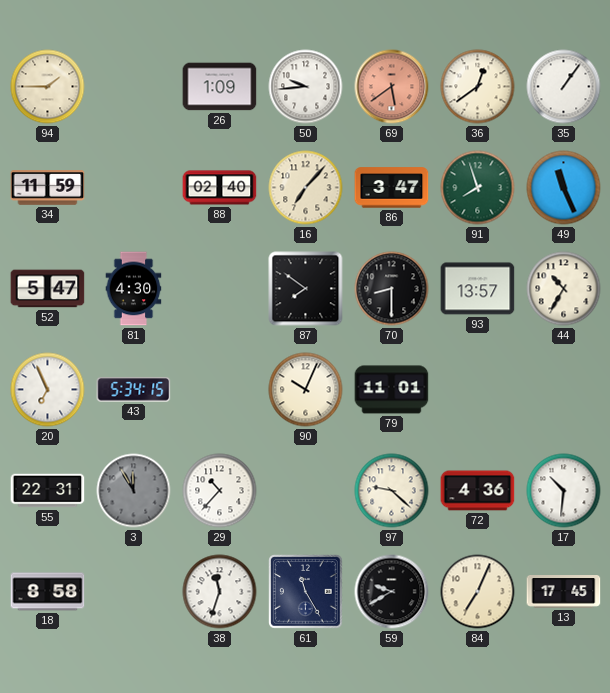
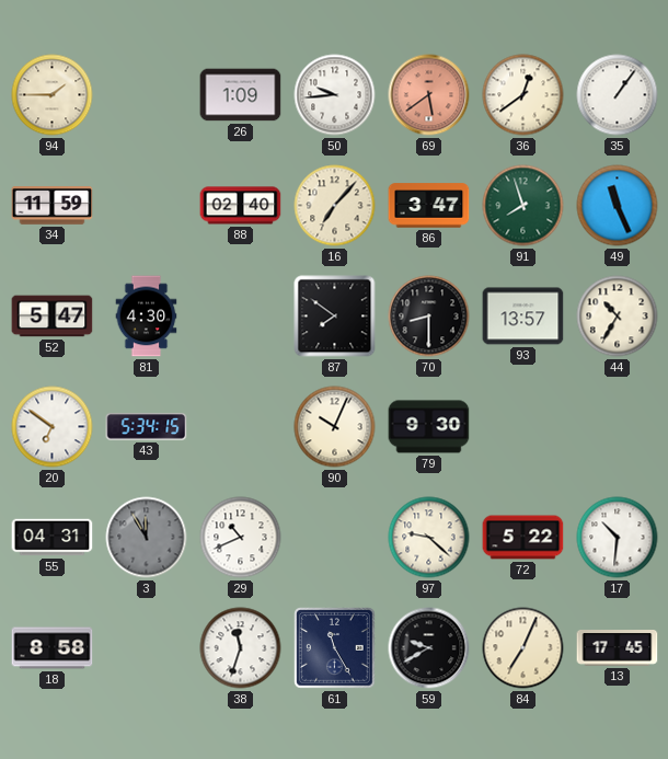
20: 6:56 -> 6:51 (53, 427)
79: 11:01 -> 9:30 (429, 427)
55: 22:31 -> 04:31 (53, 538)
29: 10:37 -> 10:41 (241, 538)
72: 4:36 -> 5:22 (523, 538)
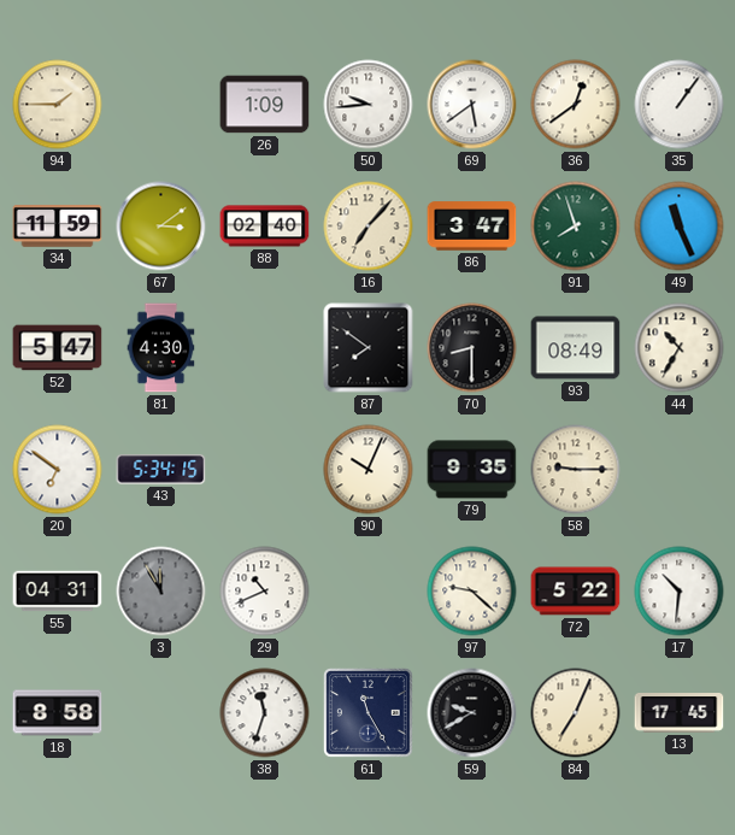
69 dial: salmon -> white (472, 105)
67: none -> 3:09 (161, 227)
93: 13:57 -> 08:49 (576, 348)
79: 9:30 -> 9:35 (472, 470)
58: none -> 9:15 (576, 470)
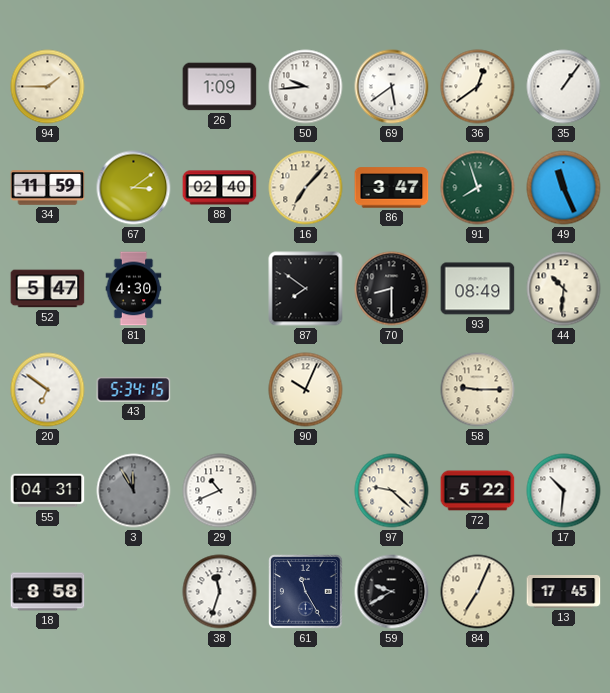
44: 10:35 -> 10:31 (564, 289)
79: 9:35 -> none (472, 470)
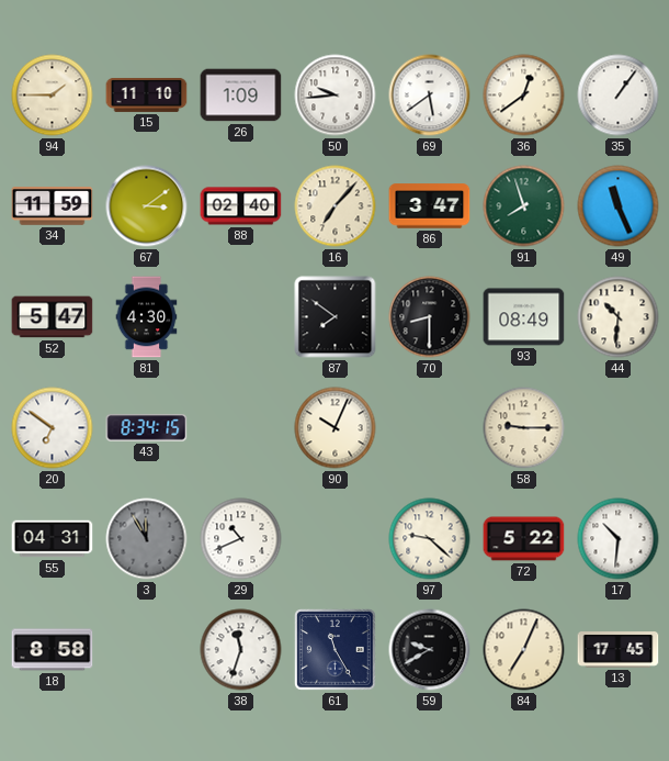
15: none -> 11:10 (147, 94)
43: 5:34 -> 8:34 (147, 428)
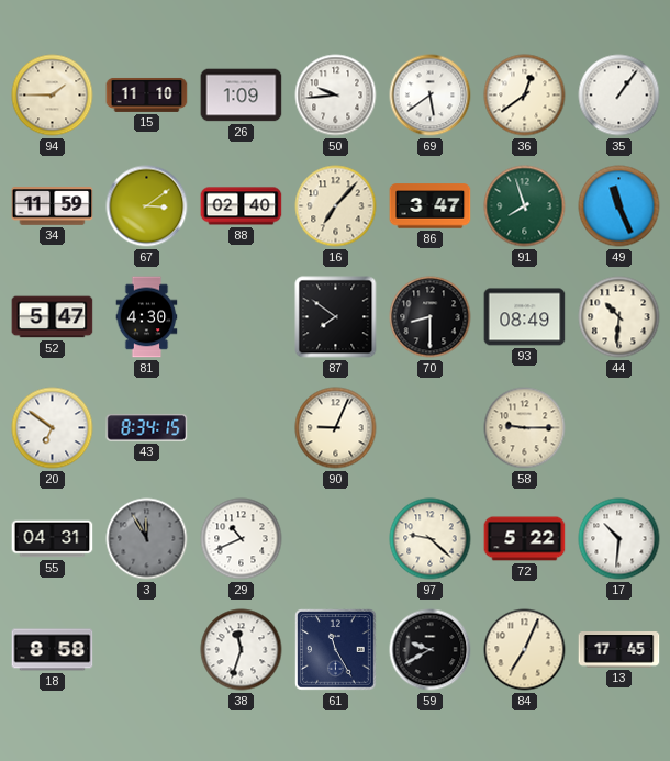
90: 10:04 -> 9:04 (336, 428)
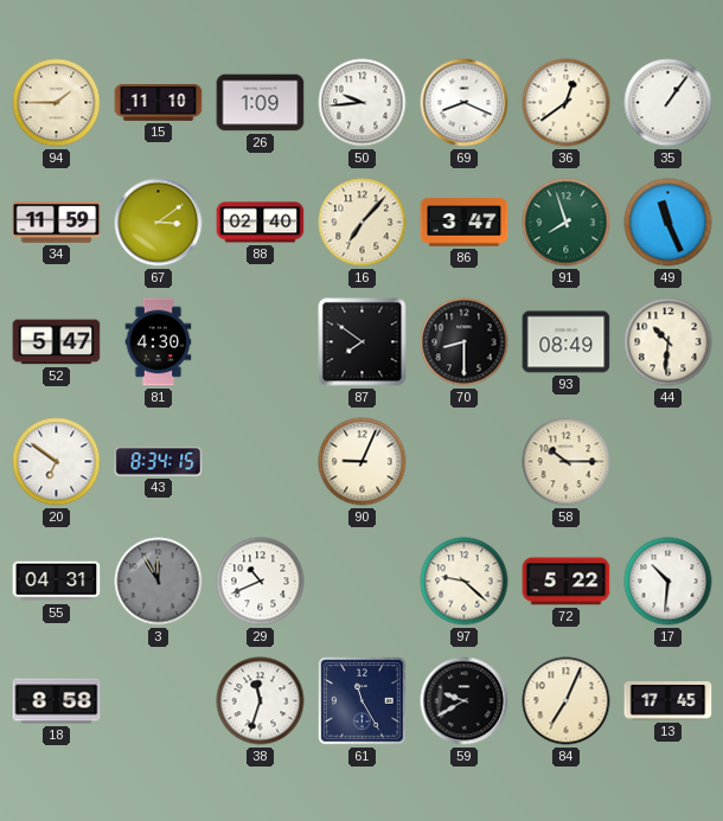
69: 5:39 -> 8:19 (465, 103)
58: 9:15 -> 10:15 (567, 462)
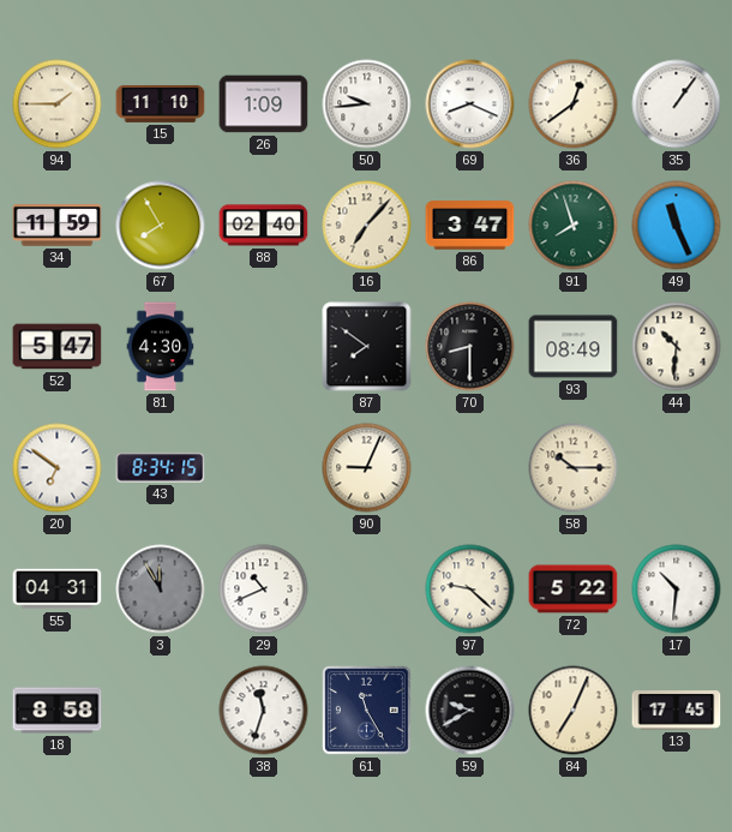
67: 3:09 -> 7:55 (161, 226)
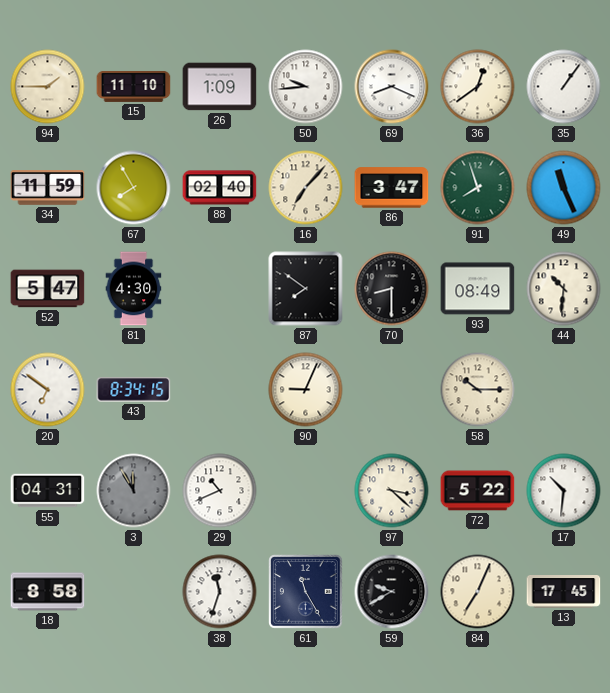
97: 9:22 -> 3:22 (392, 491)
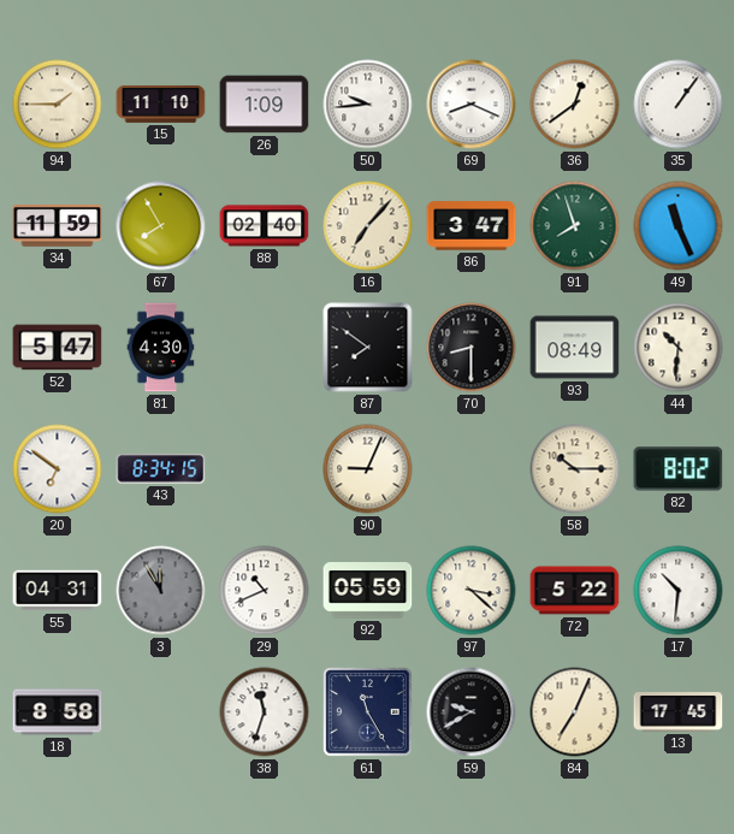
82: none -> 8:02 (679, 469)
92: none -> 05:59 (368, 591)
